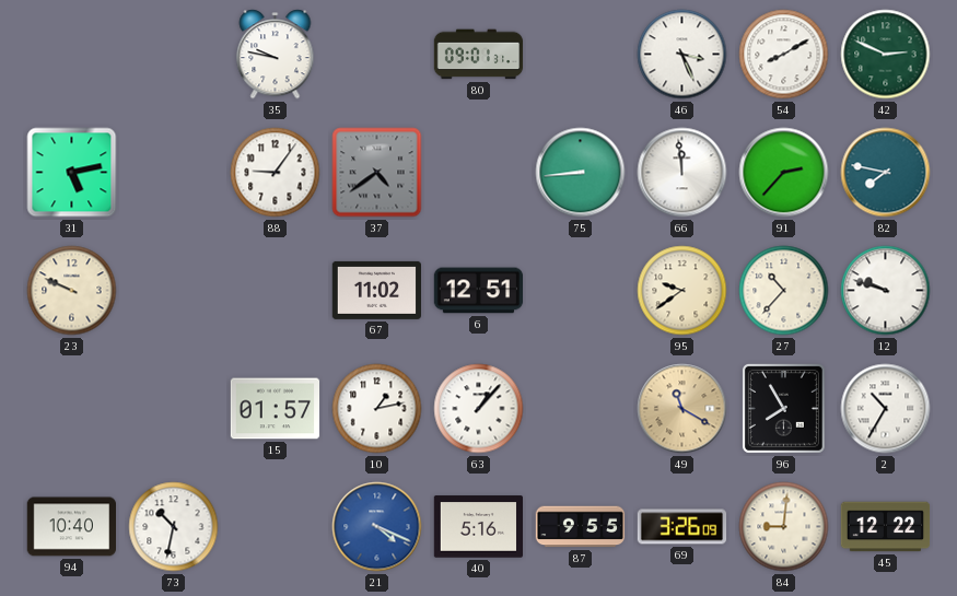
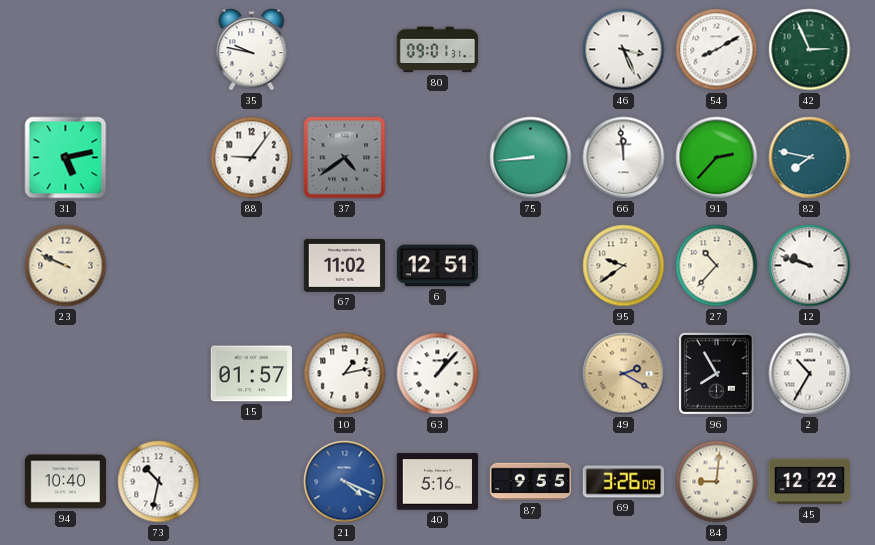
42: 2:49 -> 2:56 (810, 50)
49: 11:20 -> 2:20 (624, 374)
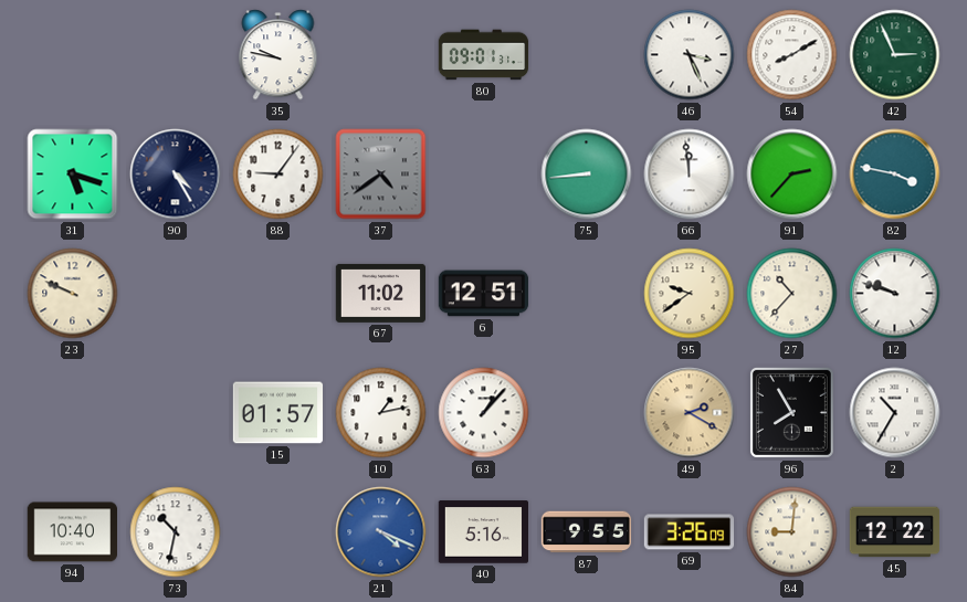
31: 5:13 -> 5:18 (73, 175)
90: none -> 4:25 (176, 175)
82: 7:47 -> 3:47 (895, 175)
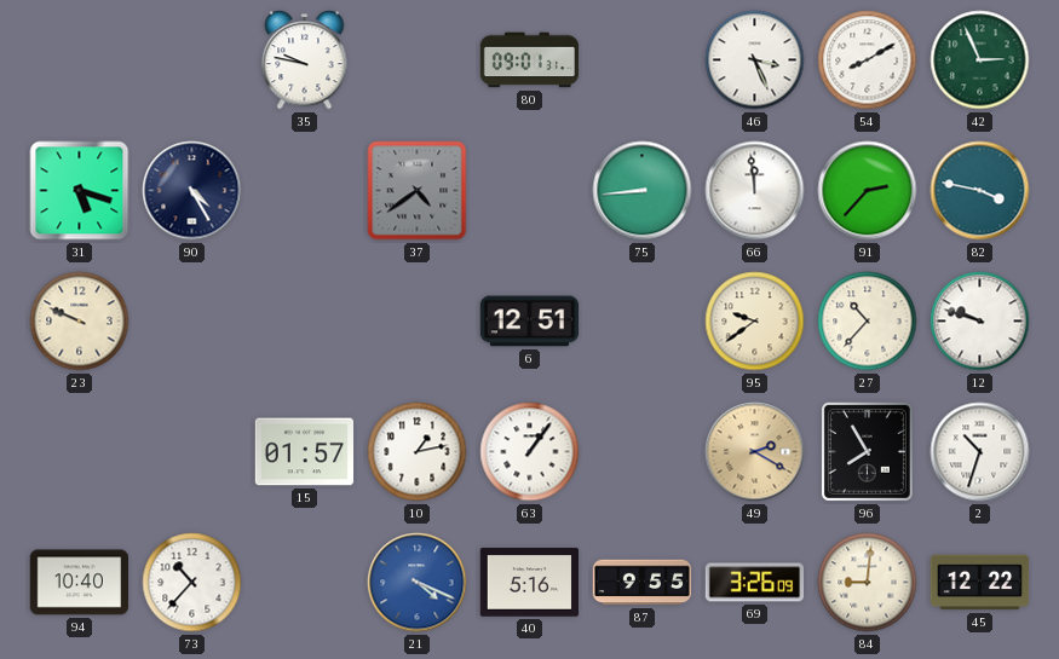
88: 9:06 -> none (278, 175)
67: 11:02 -> none (381, 293)
63: 1:07 -> 1:06 (530, 452)
2: 10:35 -> 10:33 (980, 452)
73: 10:32 -> 10:37 (192, 583)
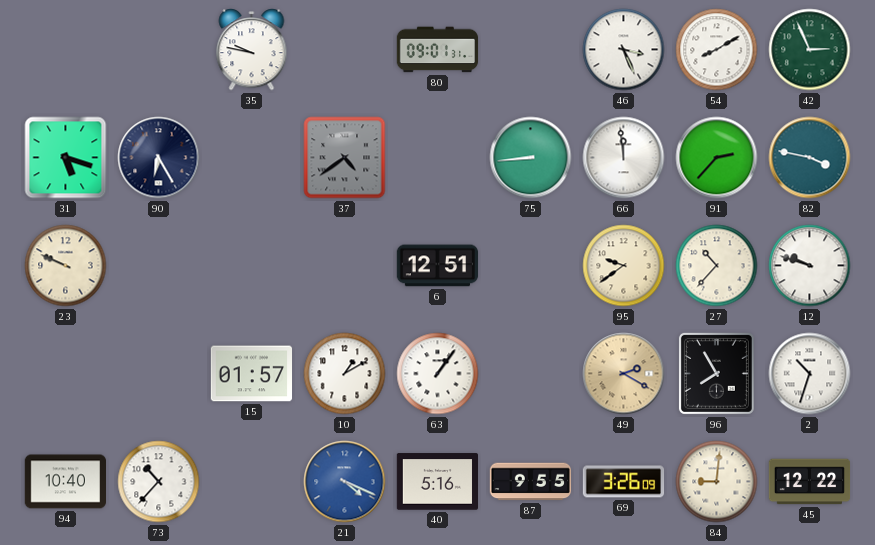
90: 4:25 -> 6:25 (159, 158)
10: 1:13 -> 1:10 (345, 374)
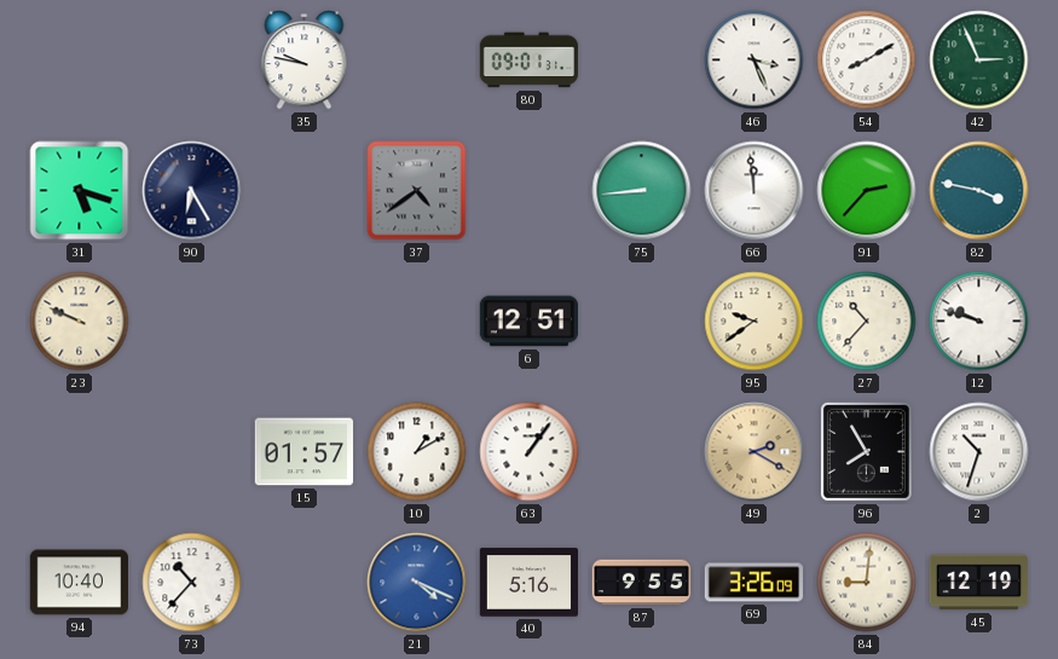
45: 12:22 -> 12:19 (979, 583)
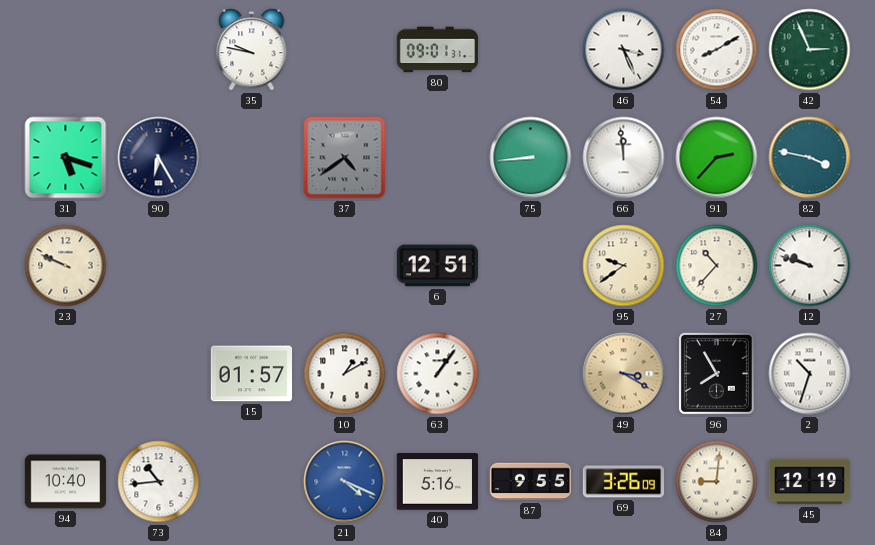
49: 2:20 -> 3:20 (624, 374)
73: 10:37 -> 10:44 (159, 482)
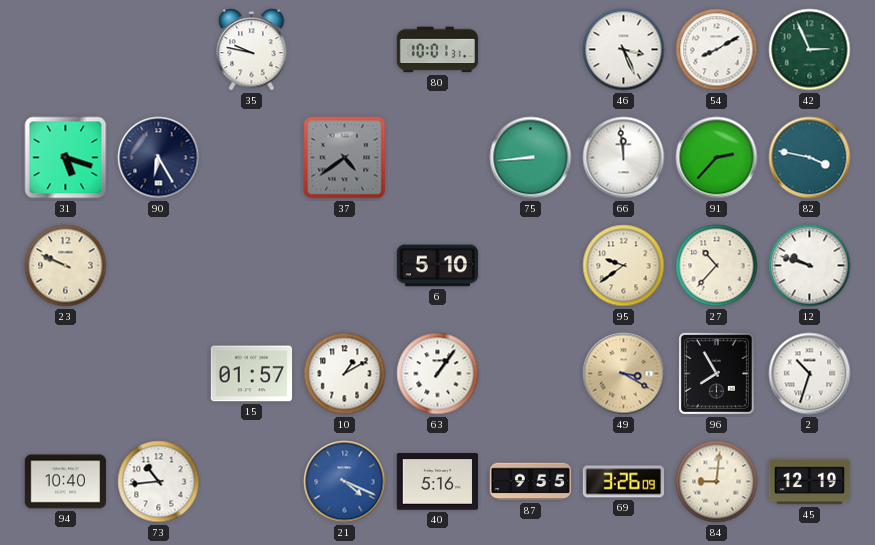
80: 09:01 -> 10:01 (438, 50)
6: 12:51 -> 5:10 (438, 266)
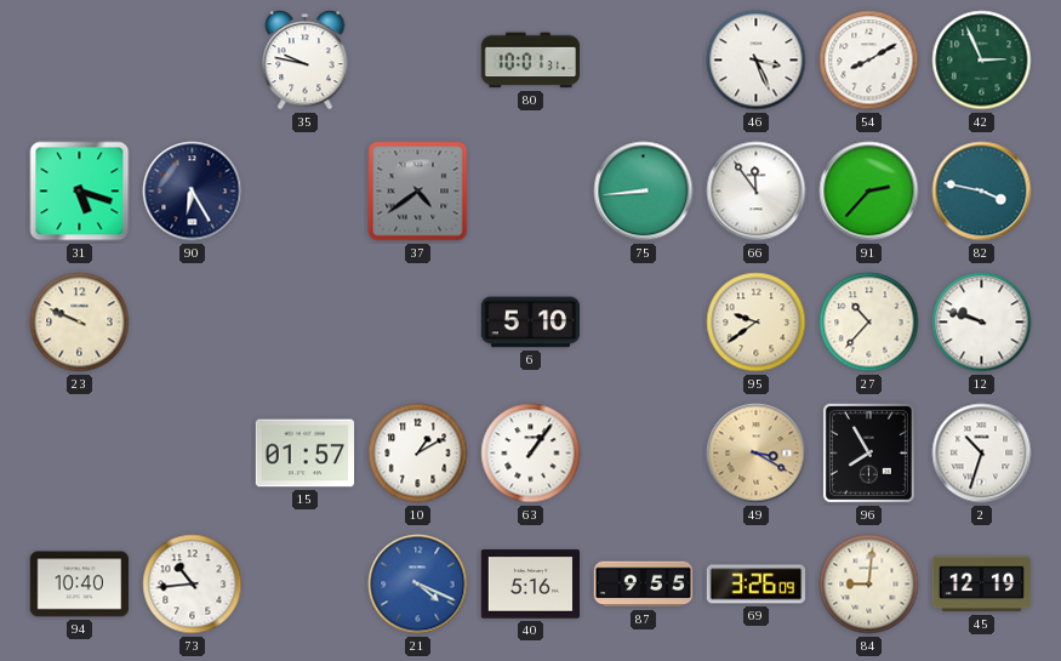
66: 11:59 -> 11:54 (757, 192)
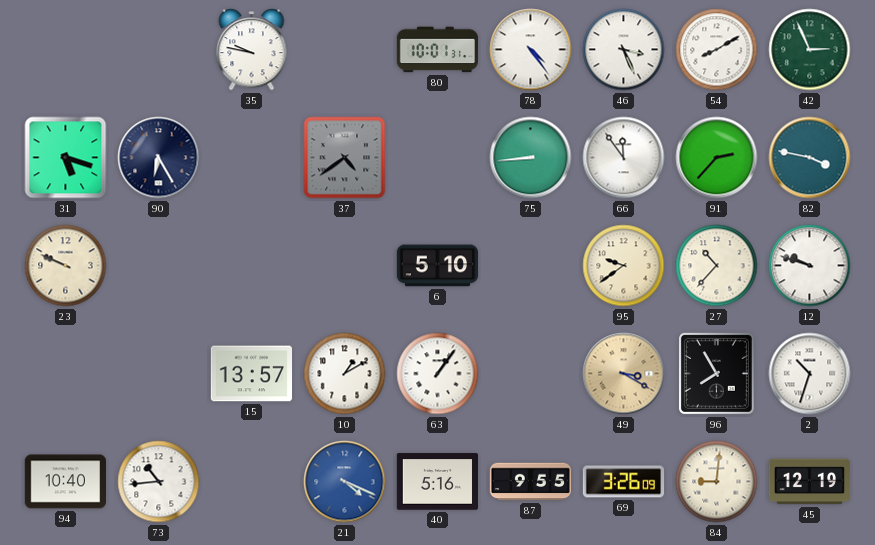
78: none -> 4:24 (531, 50)
15: 01:57 -> 13:57 (252, 374)
